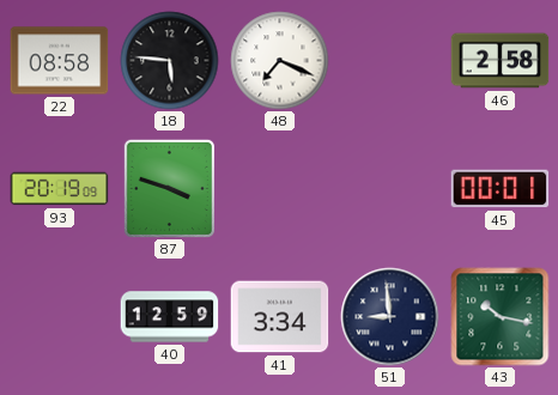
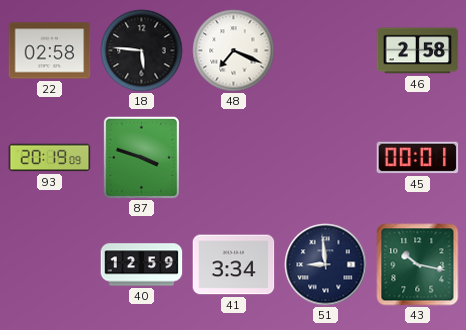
22: 08:58 -> 02:58 (50, 51)
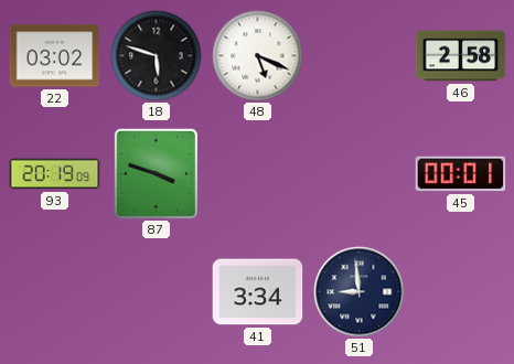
22: 02:58 -> 03:02 (55, 56)
18: 5:46 -> 5:48 (157, 56)
48: 7:19 -> 5:19 (258, 56)
40: 12:59 -> none (142, 265)
43: 10:17 -> none (418, 265)
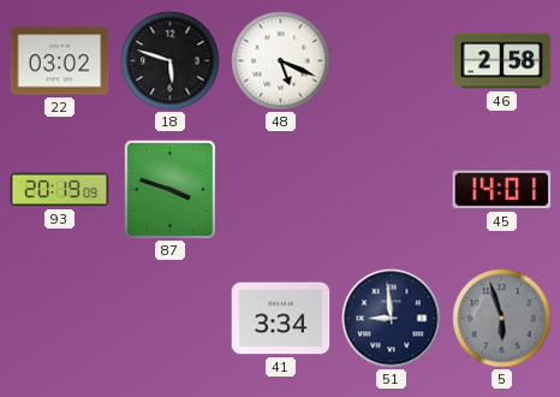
45: 00:01 -> 14:01 (502, 190)
5: none -> 5:57 (502, 319)
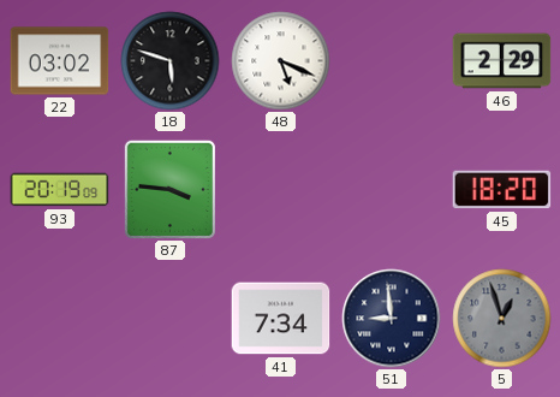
46: 2:58 -> 2:29 (502, 61)
87: 3:48 -> 3:46 (169, 189)
45: 14:01 -> 18:20 (502, 190)
41: 3:34 -> 7:34 (281, 319)
5: 5:57 -> 12:57 (502, 319)
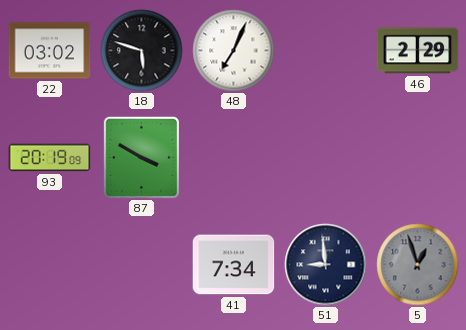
48: 5:19 -> 7:04 (234, 51)
87: 3:46 -> 3:50 (141, 157)
45: 18:20 -> none (502, 190)
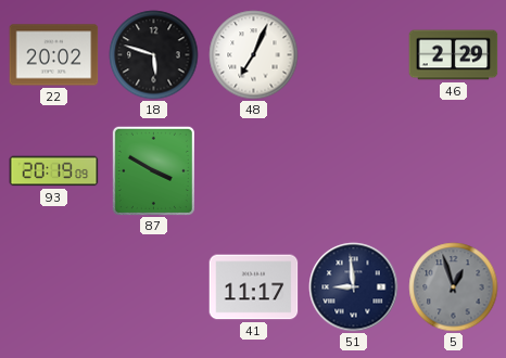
22: 03:02 -> 20:02 (54, 55)
41: 7:34 -> 11:17 (254, 287)
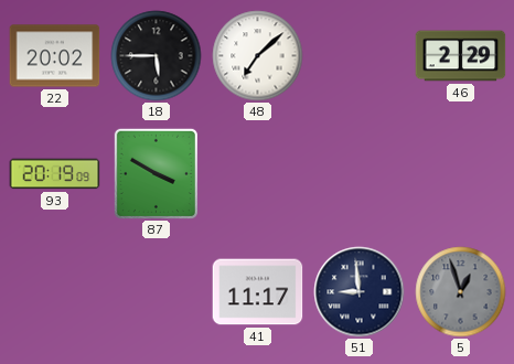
18: 5:48 -> 5:45 (157, 56)
48: 7:04 -> 7:08 (258, 56)
